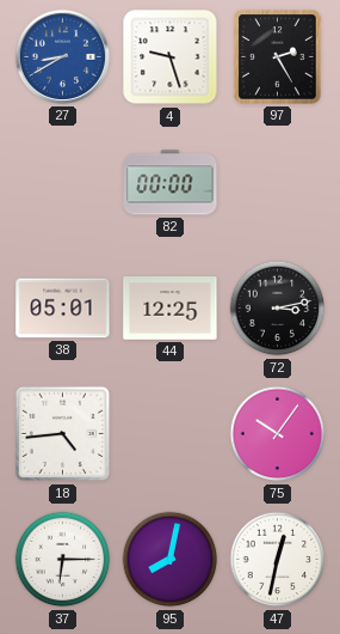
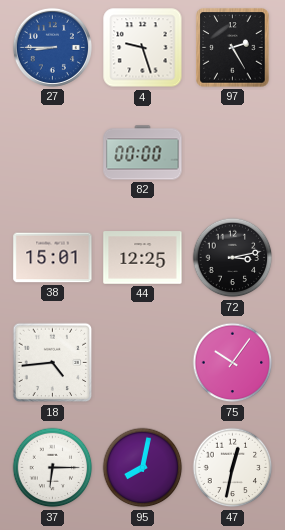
27: 8:40 -> 8:45 (52, 47)
38: 05:01 -> 15:01 (53, 258)
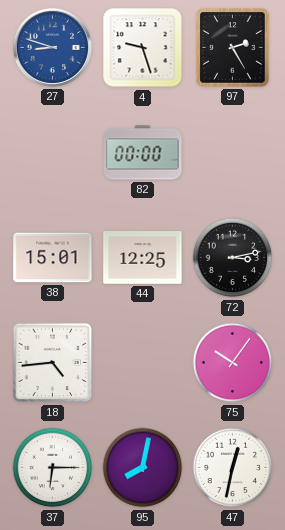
27: 8:45 -> 8:48 (52, 47)
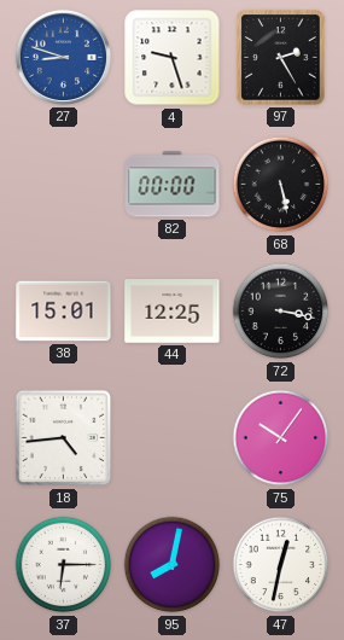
68: none -> 5:28 (281, 185)
72: 3:13 -> 3:17 (281, 312)
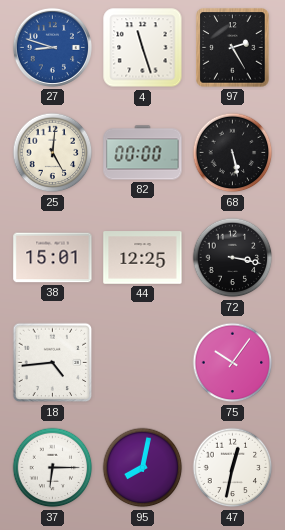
4: 9:27 -> 11:27 (143, 48)
25: none -> 5:01 (53, 153)
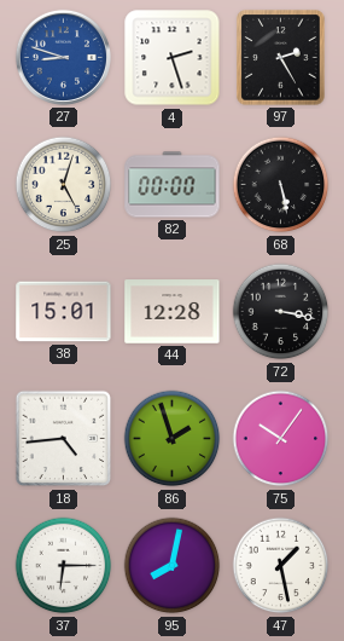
4: 11:27 -> 2:27 (173, 58)
25: 5:01 -> 5:03 (64, 185)
44: 12:25 -> 12:28 (173, 312)
86: none -> 1:57 (173, 439)
47: 12:32 -> 1:28 (281, 566)
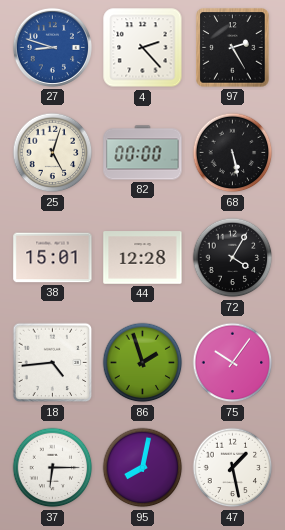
4: 2:27 -> 2:23 (143, 48)
72: 3:17 -> 4:05 (233, 258)
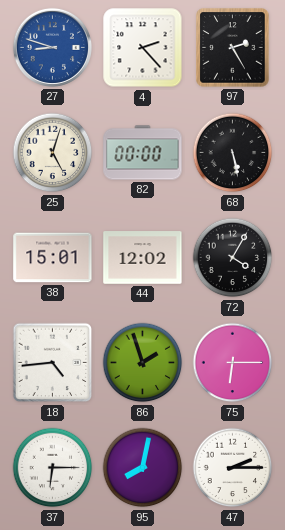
44: 12:28 -> 12:02 (143, 258)
75: 10:06 -> 6:15 (233, 363)
47: 1:28 -> 2:15 (233, 468)
